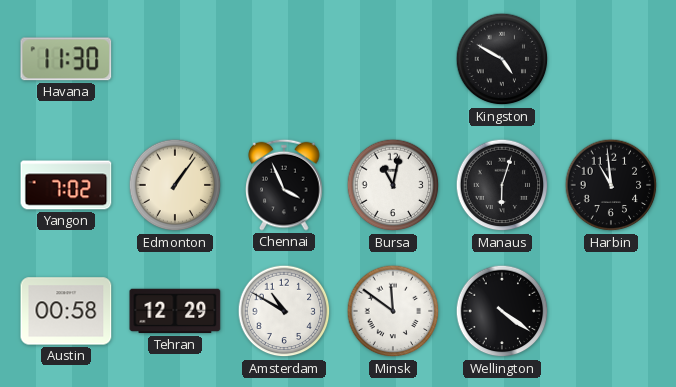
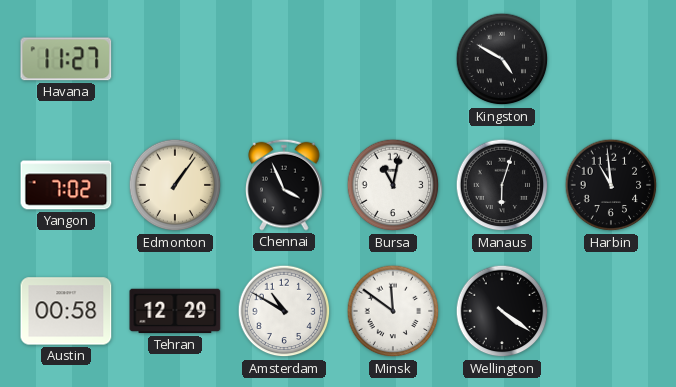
Havana: 11:30 -> 11:27 (66, 59)
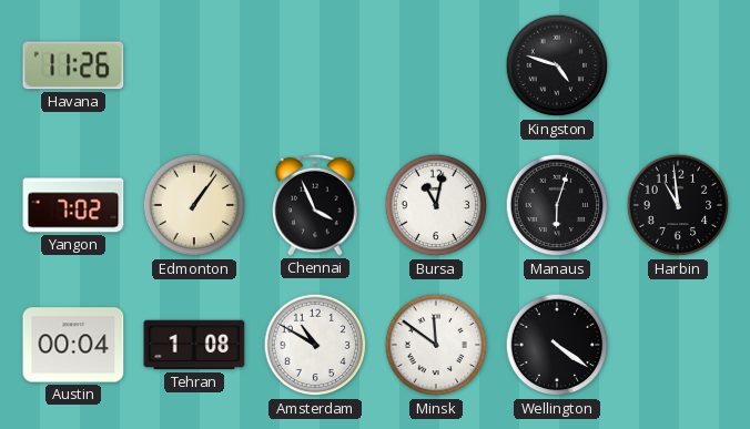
Havana: 11:27 -> 11:26 (73, 65)
Kingston: 4:50 -> 4:48 (557, 65)
Austin: 00:58 -> 00:04 (73, 345)
Tehran: 12:29 -> 1:08 (194, 345)
